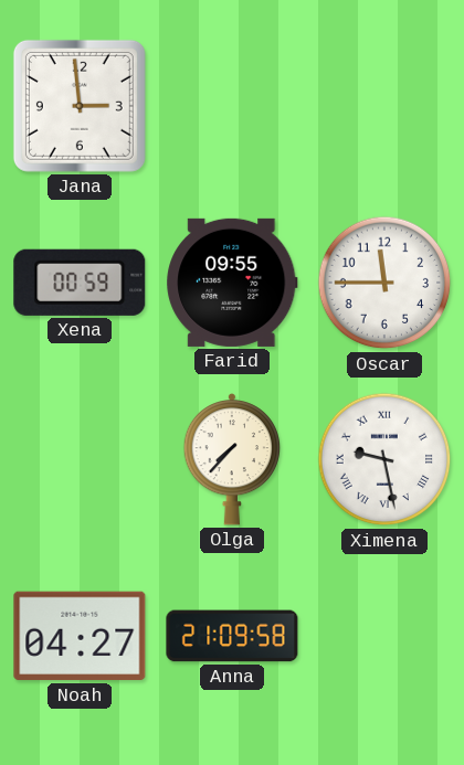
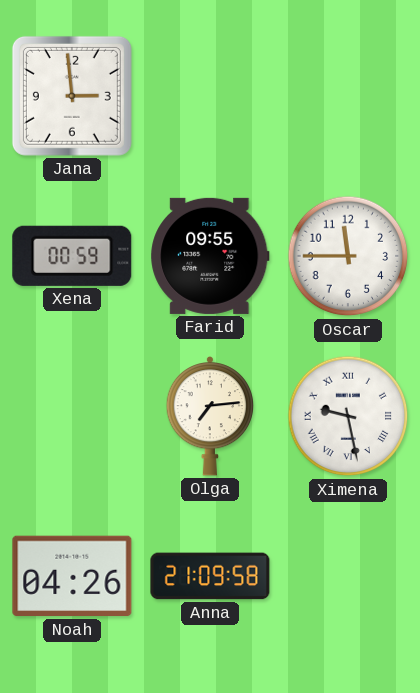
Olga: 7:37 -> 7:14 (210, 417)
Noah: 04:27 -> 04:26 (72, 576)
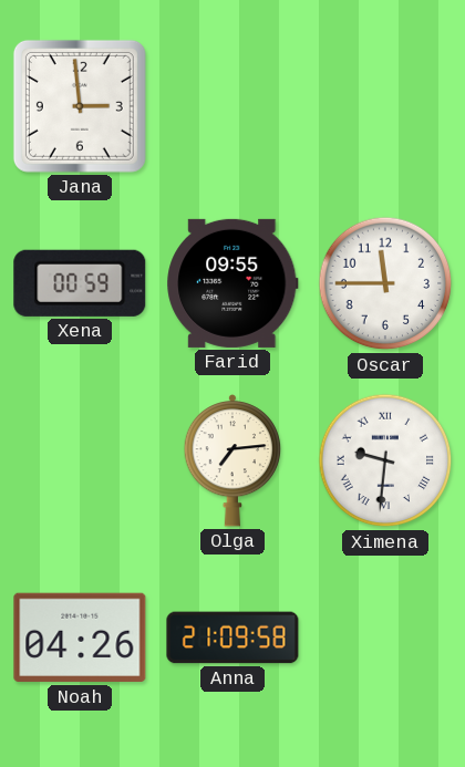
Ximena: 9:28 -> 9:31 (385, 460)
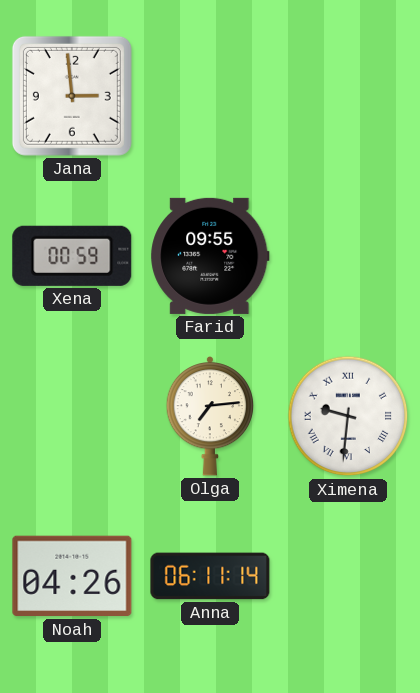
Oscar: 11:45 -> none (385, 283)
Anna: 21:09 -> 06:11 (210, 576)
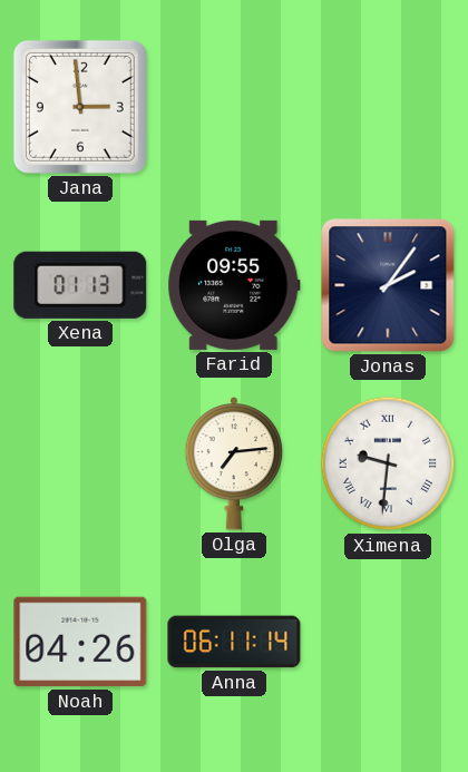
Xena: 00:59 -> 01:13 (80, 285)
Jonas: none -> 2:06 (388, 285)
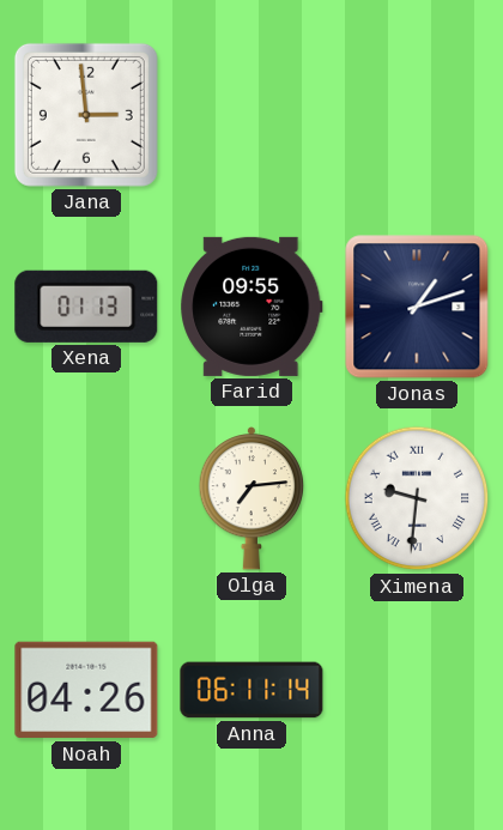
Jonas: 2:06 -> 1:12 (417, 307)
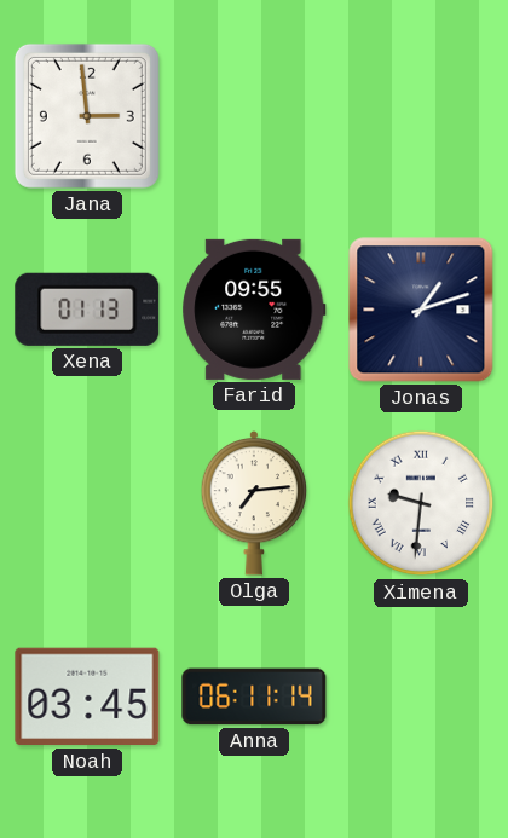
Noah: 04:26 -> 03:45 (87, 697)
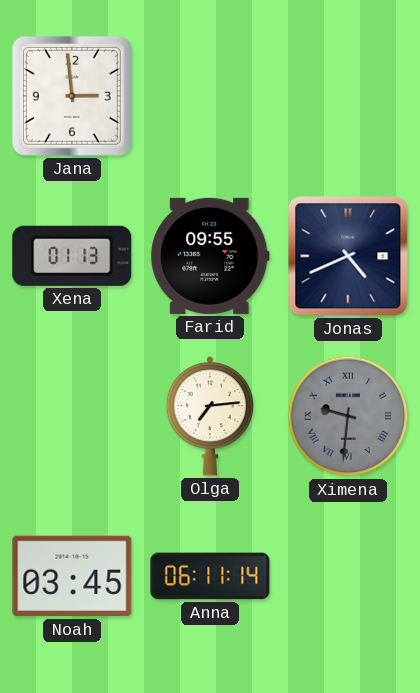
Jonas: 1:12 -> 4:41 (348, 256)
Ximena dial: white -> grey (348, 416)
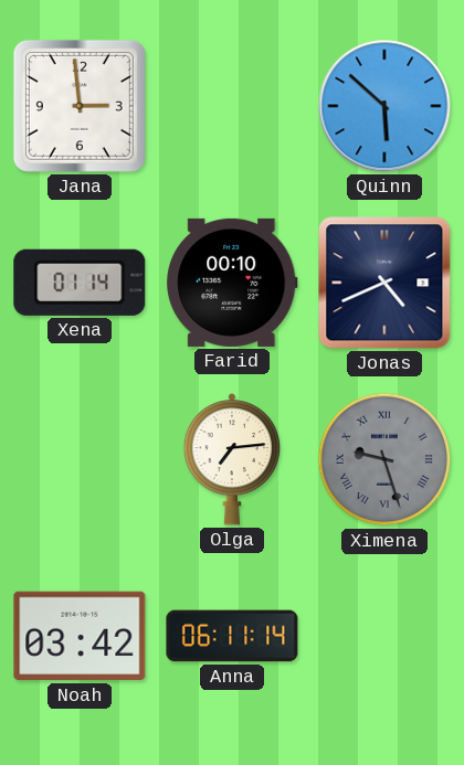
Quinn: none -> 5:52 (384, 106)
Xena: 01:13 -> 01:14 (80, 283)
Farid: 09:55 -> 00:10 (232, 283)
Ximena: 9:31 -> 9:27 (384, 459)
Noah: 03:45 -> 03:42 (80, 636)
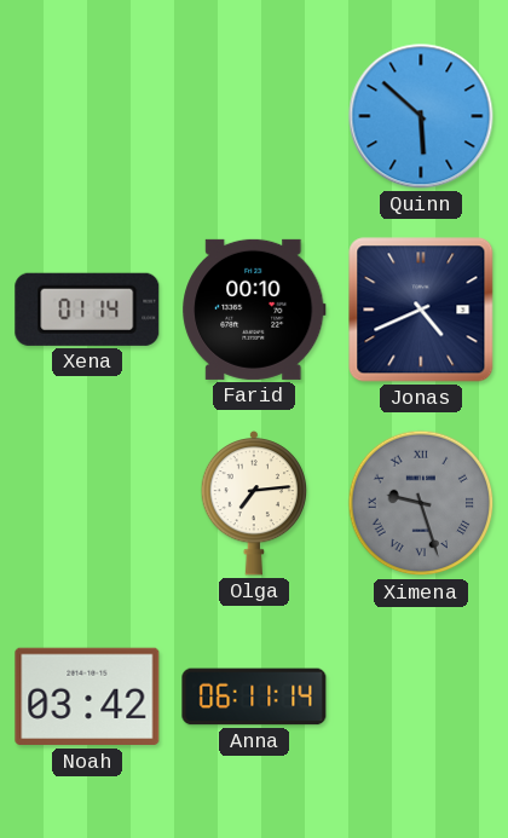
Jana: 2:59 -> none (80, 106)
